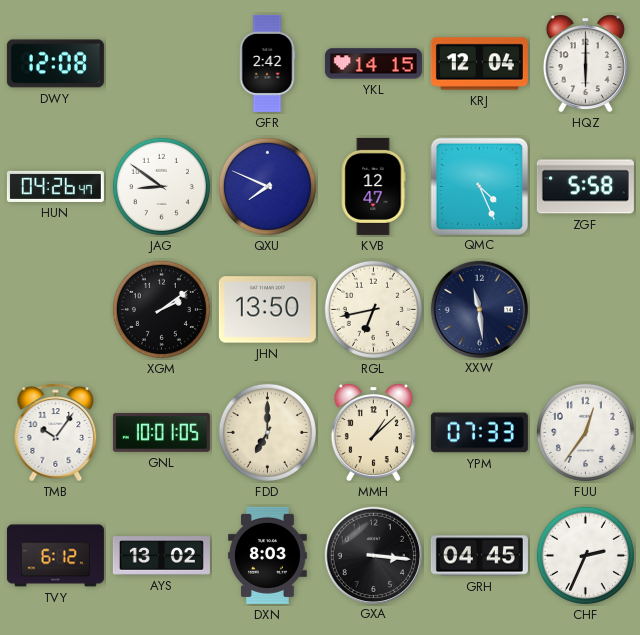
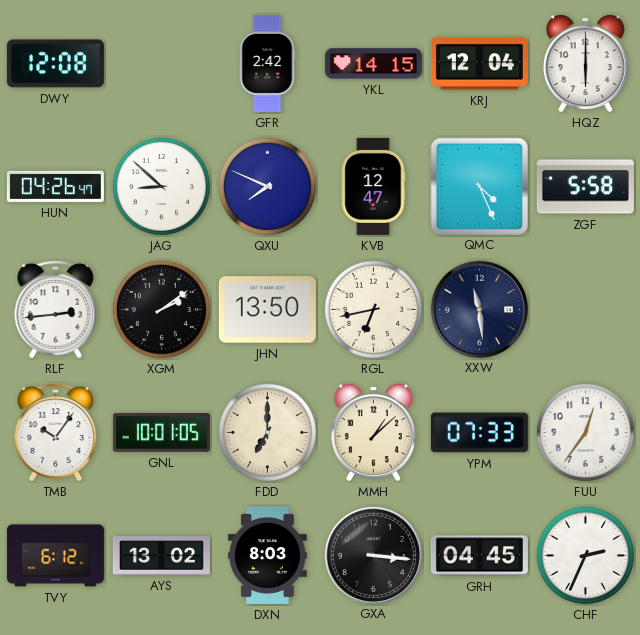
JAG: 8:51 -> 8:52 (161, 186)
RLF: none -> 2:44 (56, 310)
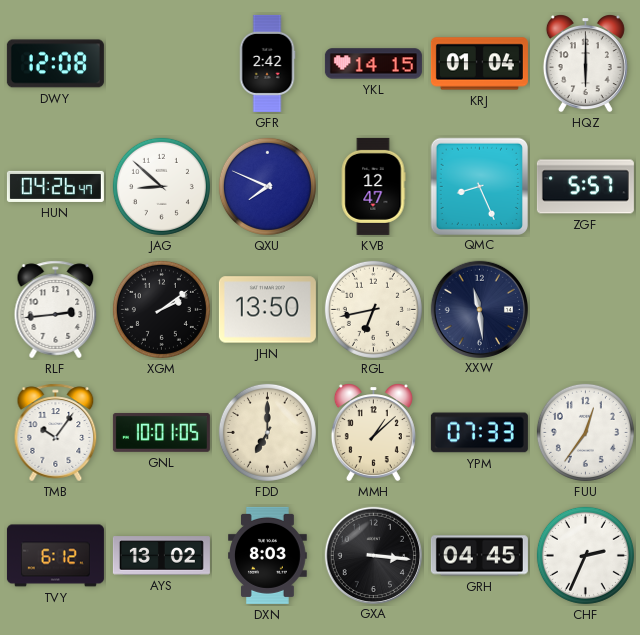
KRJ: 12:04 -> 01:04 (479, 64)
QMC: 4:26 -> 8:26 (479, 186)
ZGF: 5:58 -> 5:57 (585, 187)
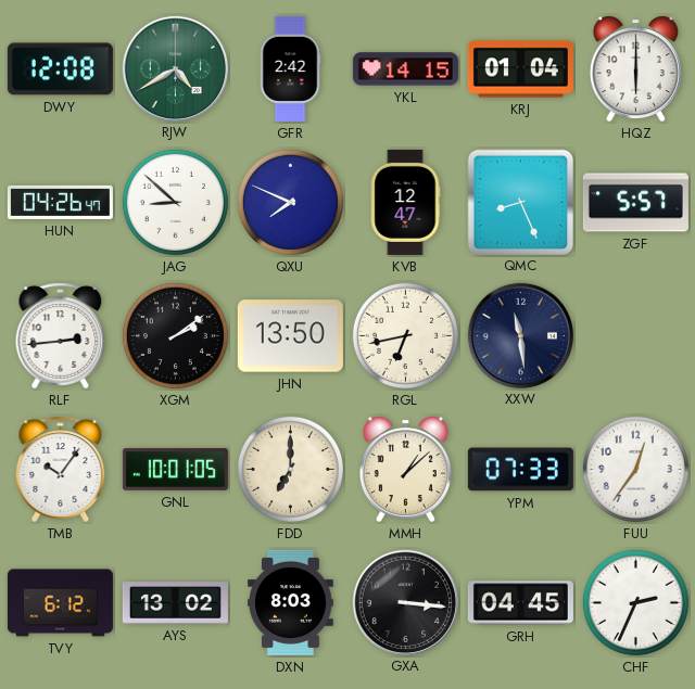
RJW: none -> 4:40 (175, 68)
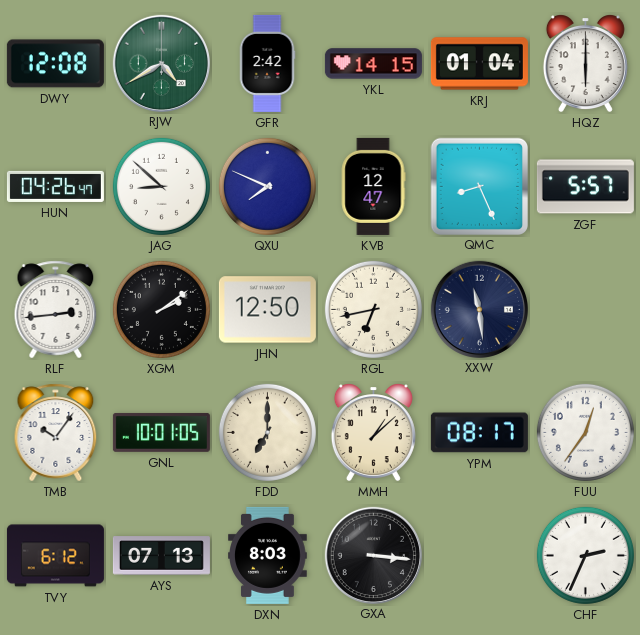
JHN: 13:50 -> 12:50 (267, 310)
YPM: 07:33 -> 08:17 (479, 433)
AYS: 13:02 -> 07:13 (161, 556)
GRH: 04:45 -> none (520, 603)
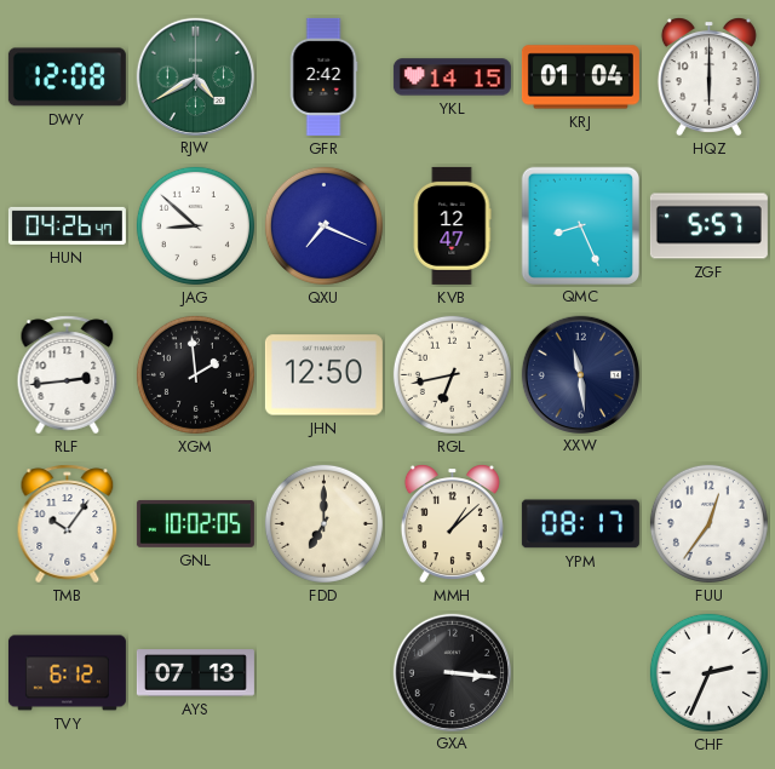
QXU: 7:49 -> 7:19 (323, 225)
XGM: 2:09 -> 1:59 (195, 374)
GNL: 10:01 -> 10:02 (195, 523)
DXN: 8:03 -> none (268, 555)
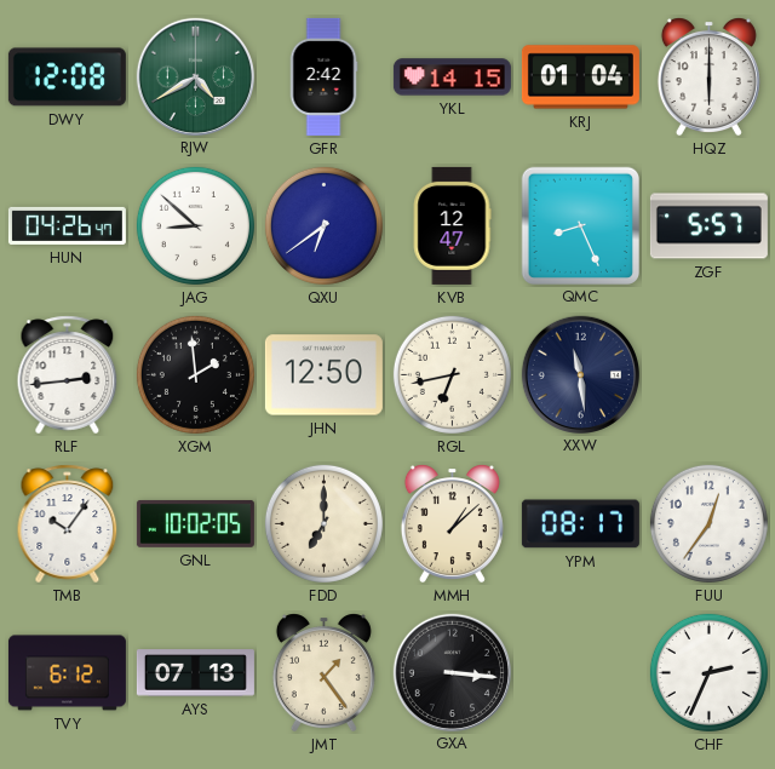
QXU: 7:19 -> 6:39 (323, 225)
JMT: none -> 1:24 (323, 673)
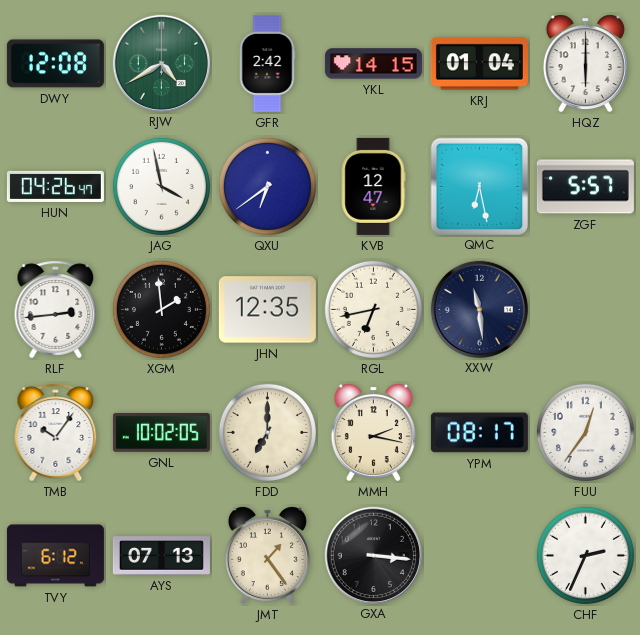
JAG: 8:52 -> 3:58 (161, 186)
QMC: 8:26 -> 6:28 (479, 186)
JHN: 12:50 -> 12:35 (267, 310)
MMH: 1:08 -> 2:17 (373, 433)
